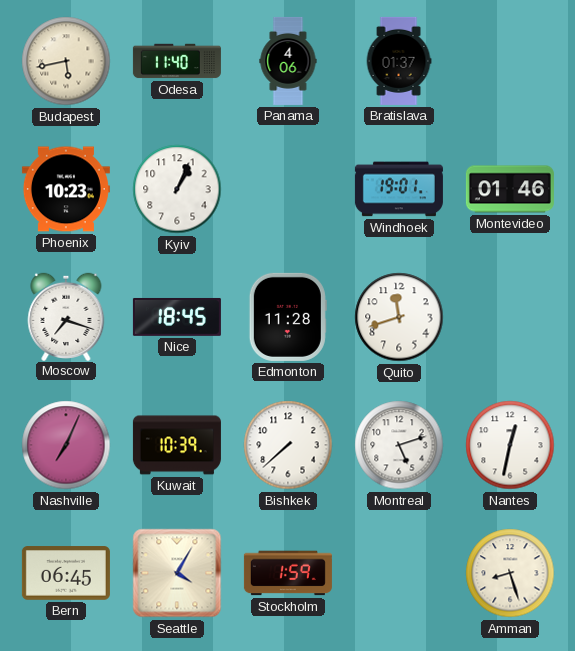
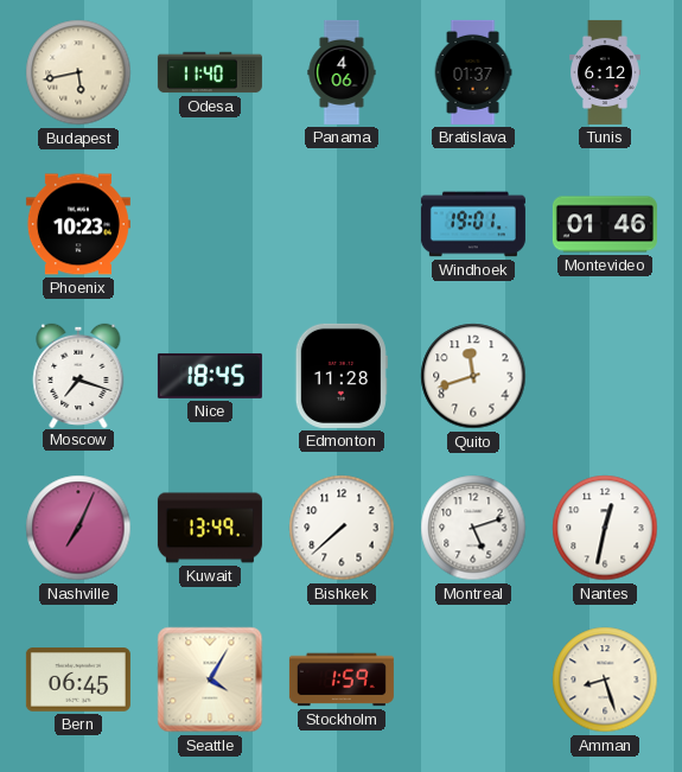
Tunis: none -> 6:12 (606, 72)
Kyiv: 1:04 -> none (177, 189)
Kuwait: 10:39 -> 13:49 (210, 528)
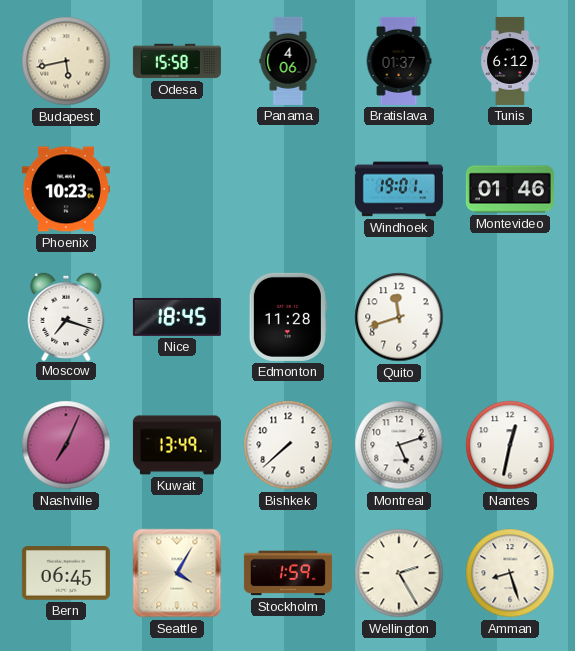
Odesa: 11:40 -> 15:58 (177, 61)
Wellington: none -> 2:25 (399, 573)
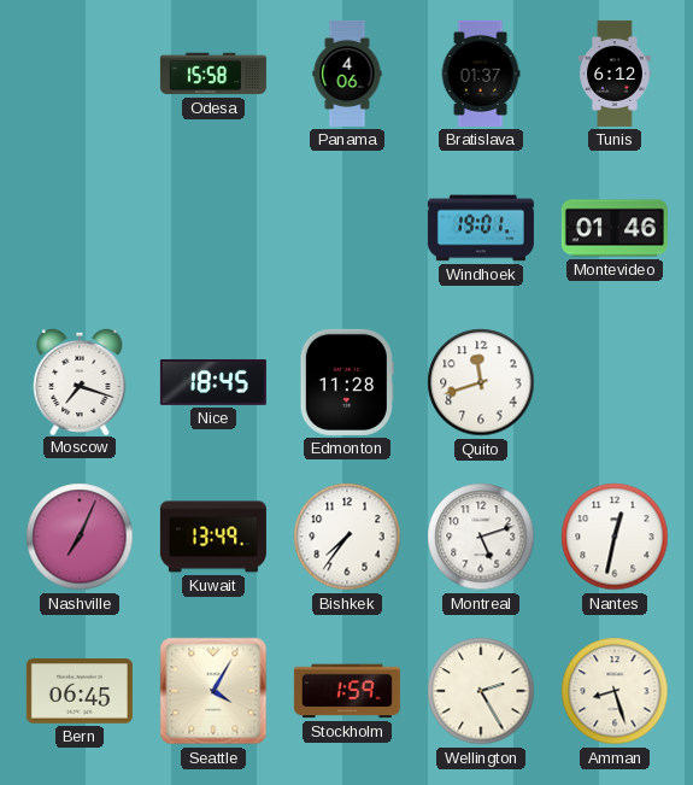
Budapest: 5:43 -> none (66, 61)
Phoenix: 10:23 -> none (66, 189)
Bishkek: 7:38 -> 7:36 (347, 537)
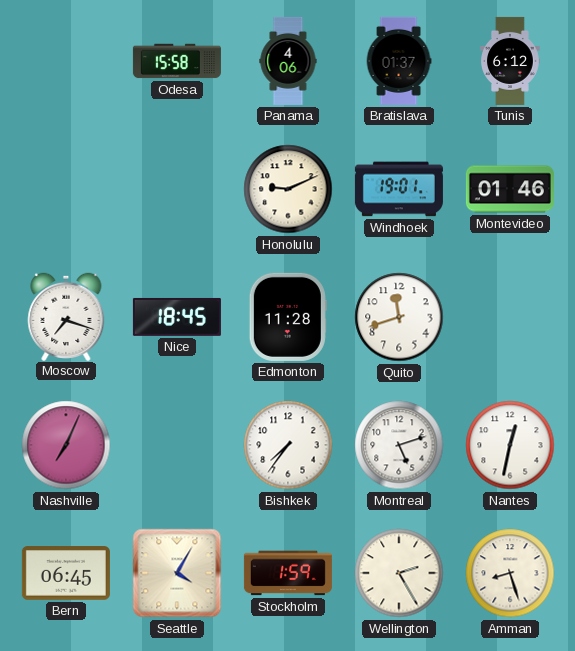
Honolulu: none -> 9:11 (288, 189)
Kuwait: 13:49 -> none (213, 537)
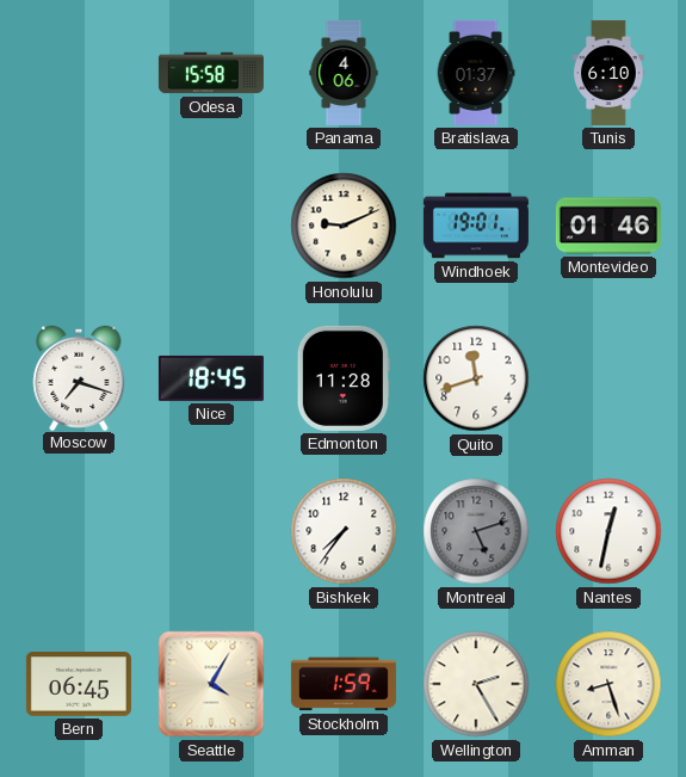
Tunis: 6:12 -> 6:10 (610, 73)
Nashville: 7:04 -> none (66, 445)
Montreal dial: white -> grey (476, 531)
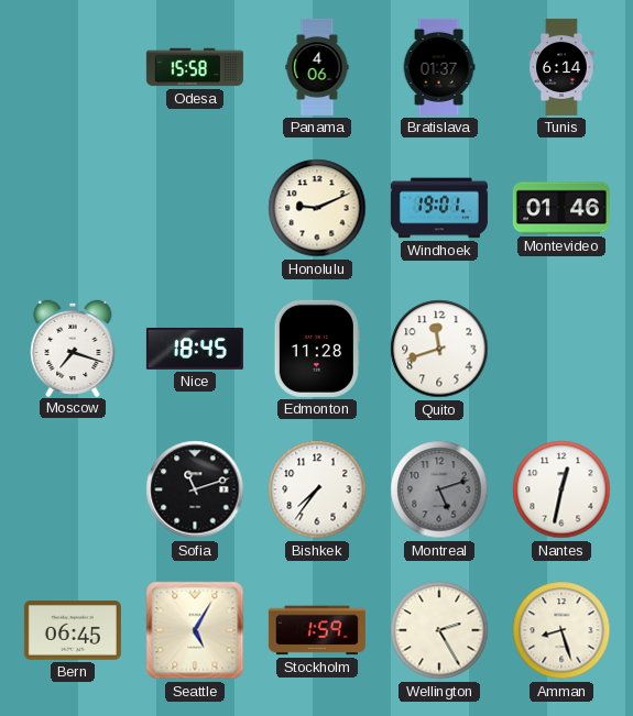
Tunis: 6:10 -> 6:14 (563, 67)
Sofia: none -> 11:12 (195, 489)
Seattle: 4:05 -> 5:05 (195, 630)
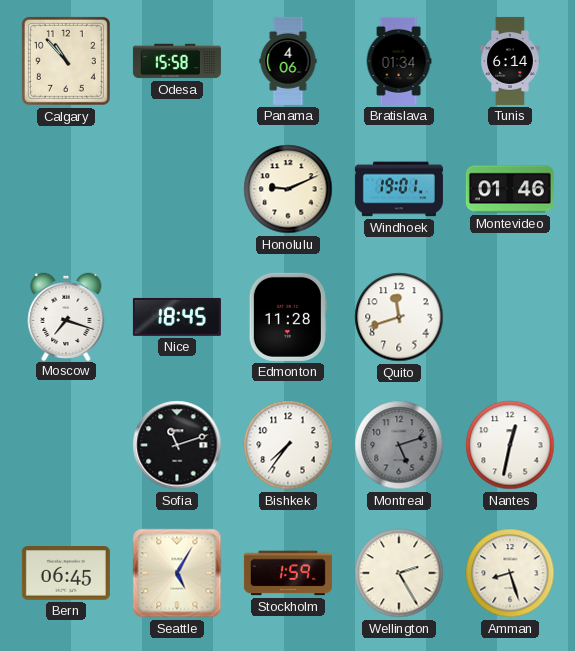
Calgary: none -> 10:53 (66, 61)
Bratislava: 01:37 -> 01:34 (399, 61)
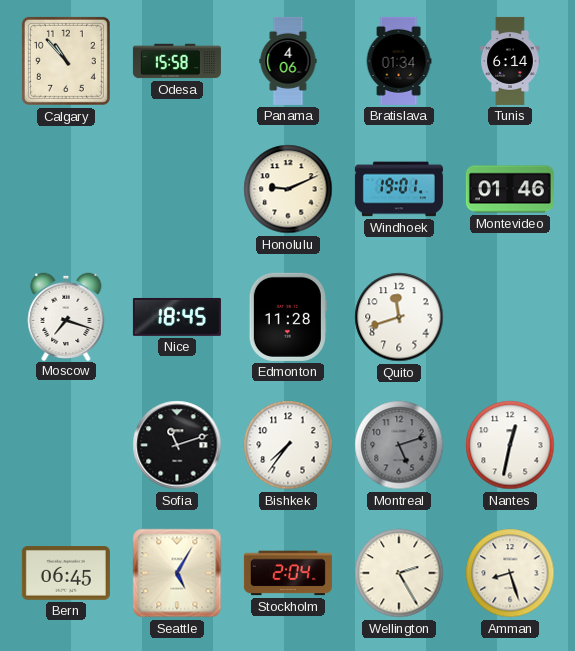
Stockholm: 1:59 -> 2:04 (288, 573)
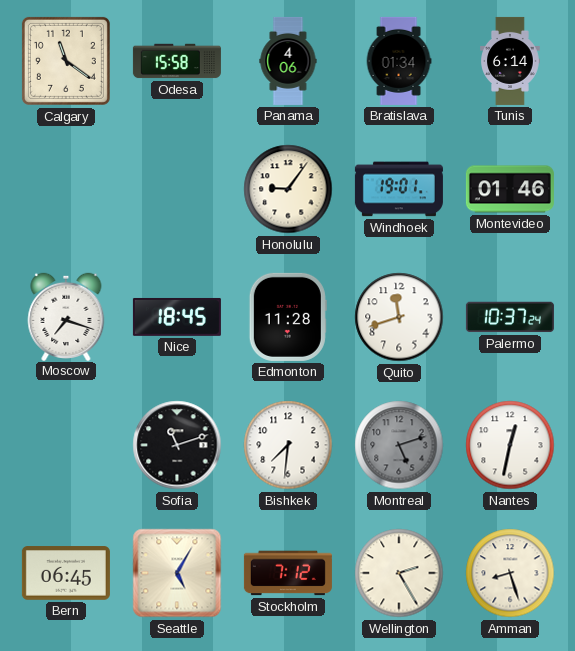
Calgary: 10:53 -> 11:21 (66, 61)
Honolulu: 9:11 -> 9:06 (288, 189)
Palermo: none -> 10:37 (510, 317)
Bishkek: 7:36 -> 7:31 (288, 445)
Stockholm: 2:04 -> 7:12 (288, 573)
